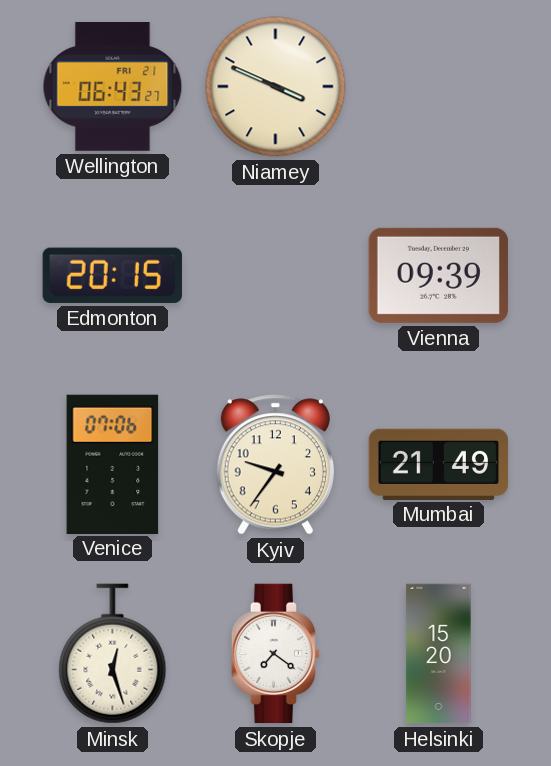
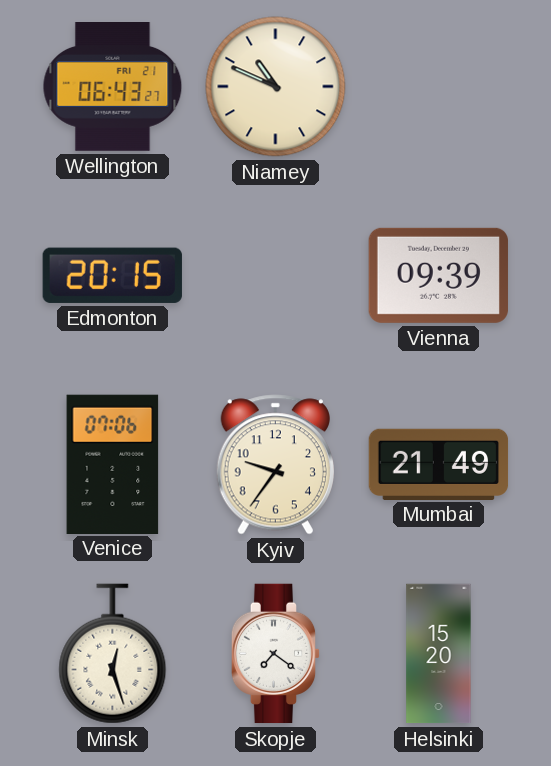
Niamey: 3:49 -> 10:49 (276, 87)
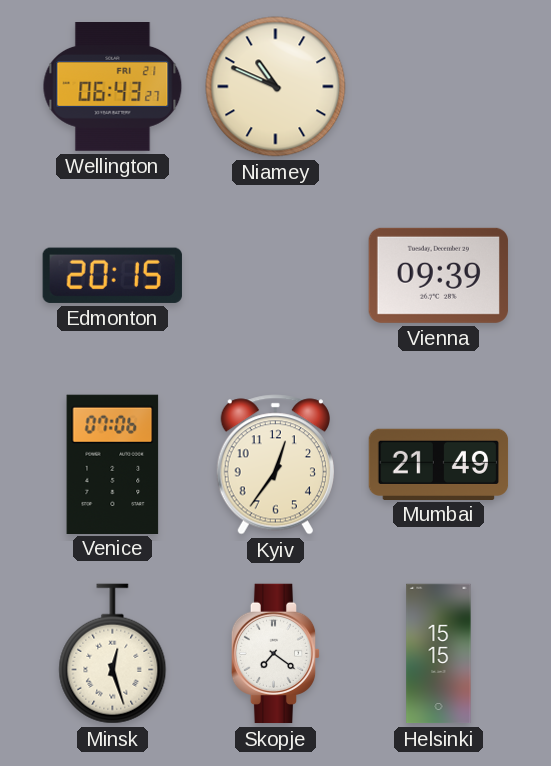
Kyiv: 9:36 -> 12:36 (275, 465)
Helsinki: 15:20 -> 15:15 (439, 654)
